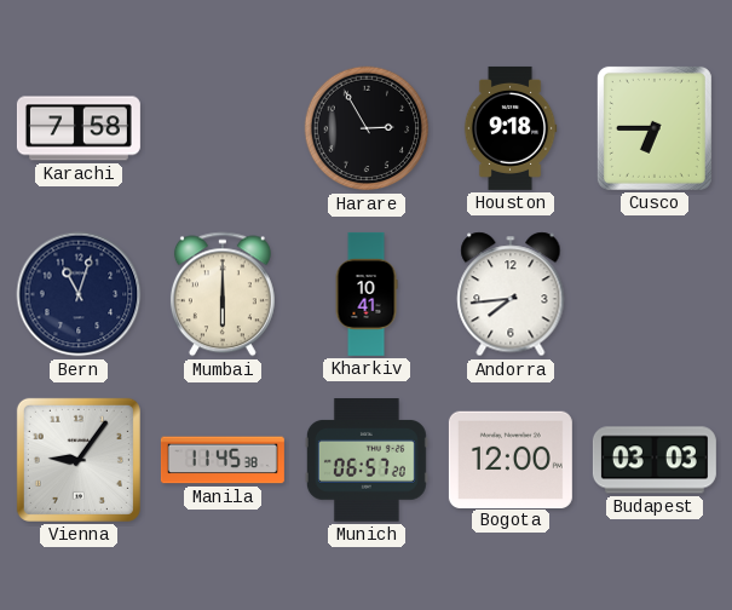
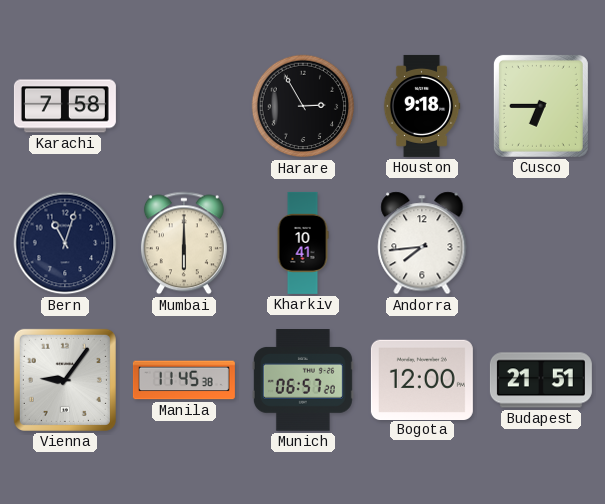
Budapest: 03:03 -> 21:51 (541, 380)
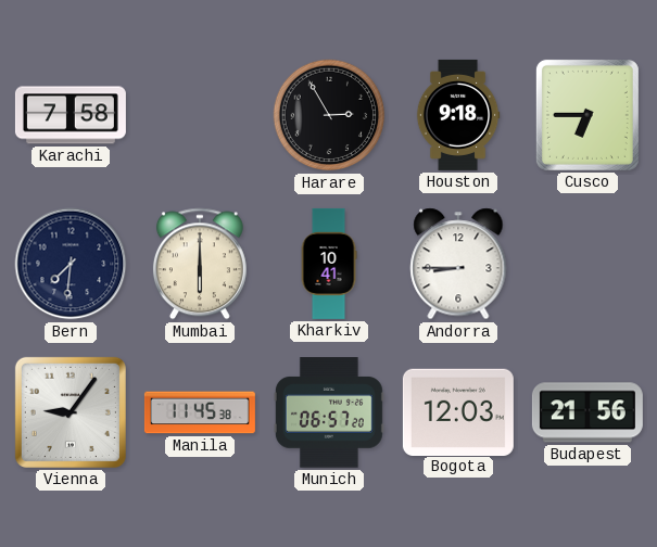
Bern: 11:03 -> 7:31 (71, 264)
Andorra: 7:44 -> 8:45 (458, 264)
Bogota: 12:00 -> 12:03 (458, 411)
Budapest: 21:51 -> 21:56 (587, 412)
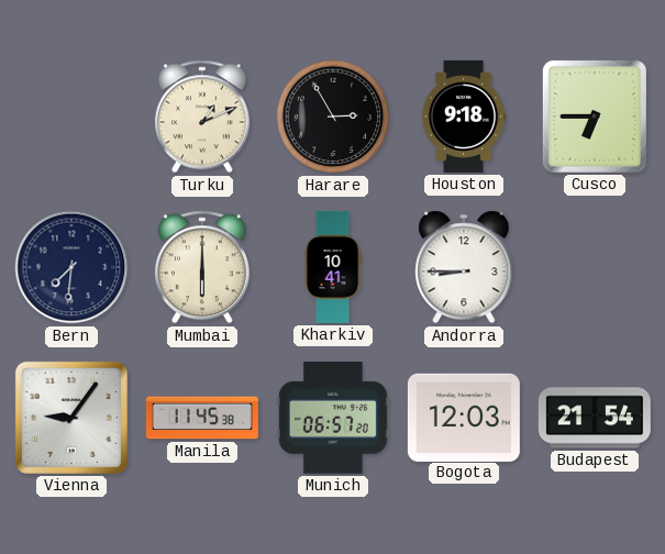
Karachi: 7:58 -> none (71, 115)
Turku: none -> 1:11 (202, 117)
Budapest: 21:56 -> 21:54 (595, 418)
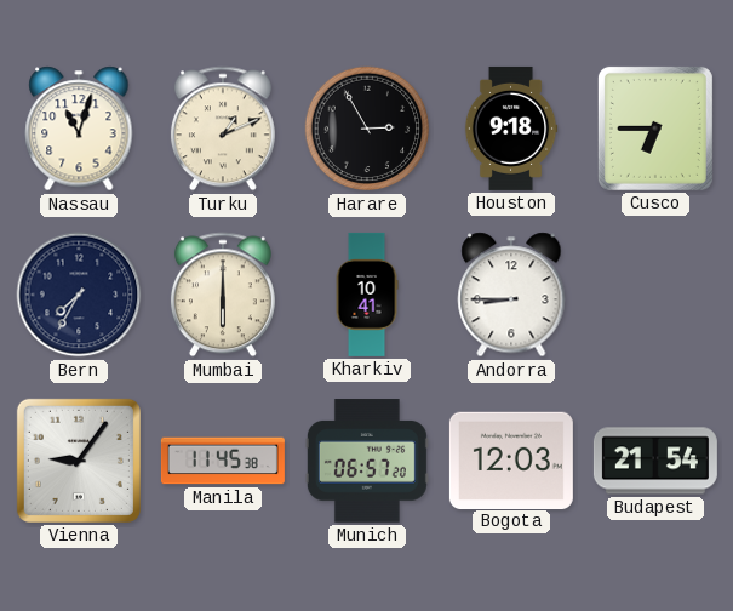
Nassau: none -> 11:03 (79, 129)
Bern: 7:31 -> 7:35 (79, 295)
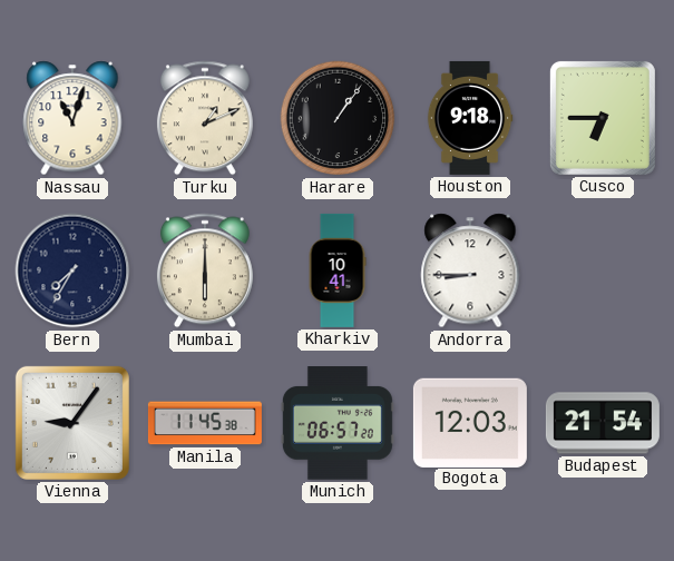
Harare: 2:55 -> 1:06 (338, 118)
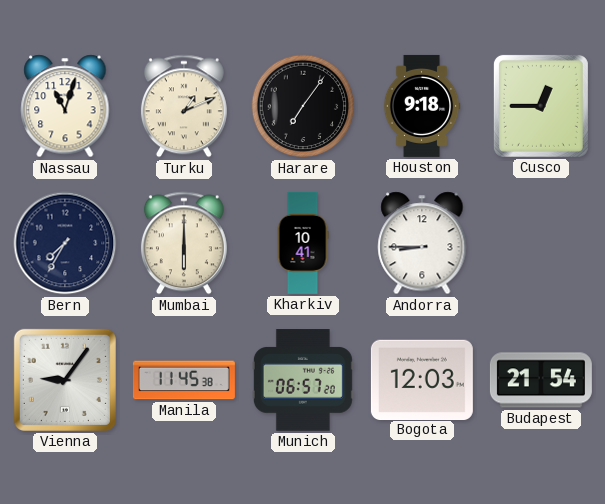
Harare: 1:06 -> 7:06 (303, 106)
Cusco: 6:45 -> 12:45 (541, 106)
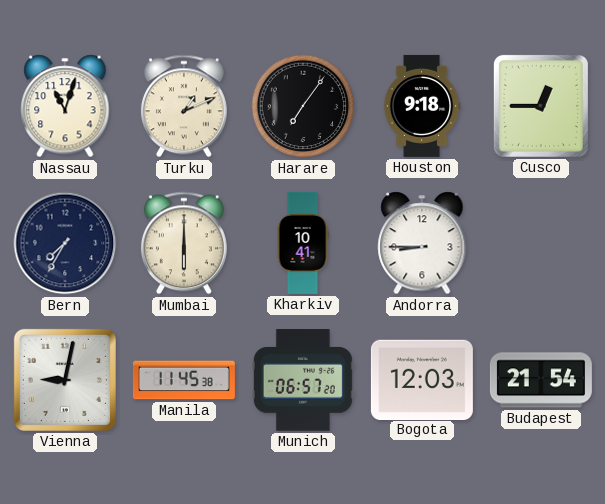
Vienna: 9:06 -> 9:02 (65, 380)
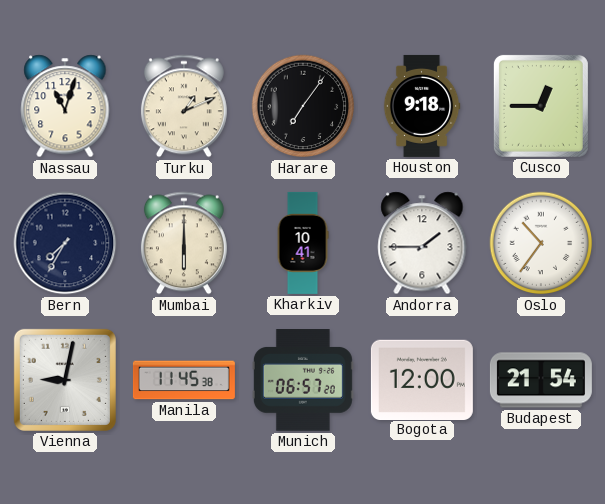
Andorra: 8:45 -> 1:45 (422, 243)
Oslo: none -> 10:36 (541, 243)
Bogota: 12:03 -> 12:00 (422, 379)
